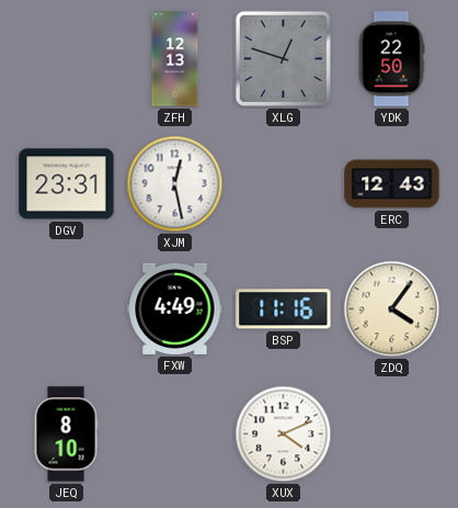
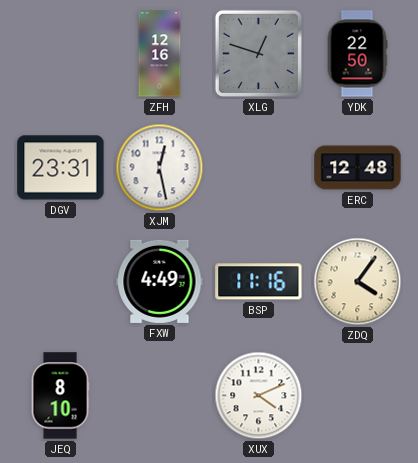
ZFH: 12:13 -> 12:16 (160, 54)
ERC: 12:43 -> 12:48 (358, 168)
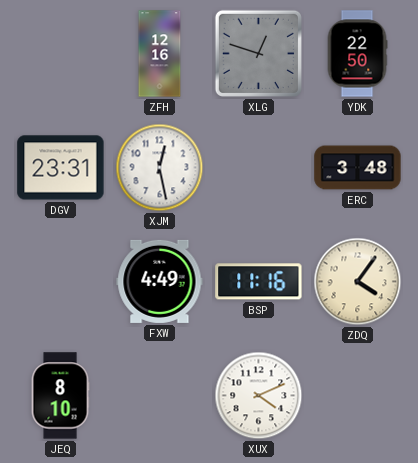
ERC: 12:48 -> 3:48 (358, 168)
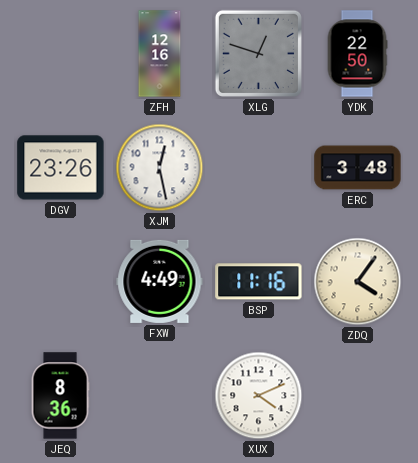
DGV: 23:31 -> 23:26 (61, 168)
JEQ: 8:10 -> 8:36 (60, 396)
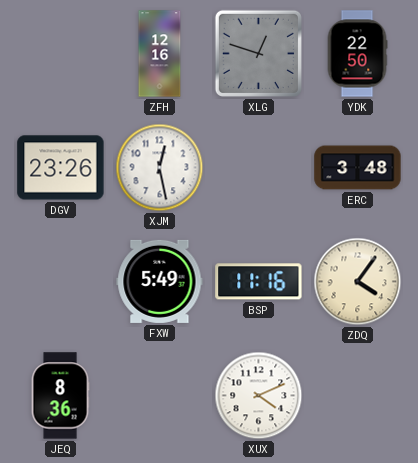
FXW: 4:49 -> 5:49 (160, 281)
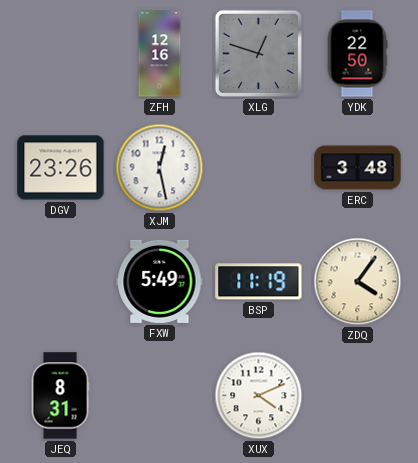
BSP: 11:16 -> 11:19 (259, 282)
JEQ: 8:36 -> 8:31 (60, 396)
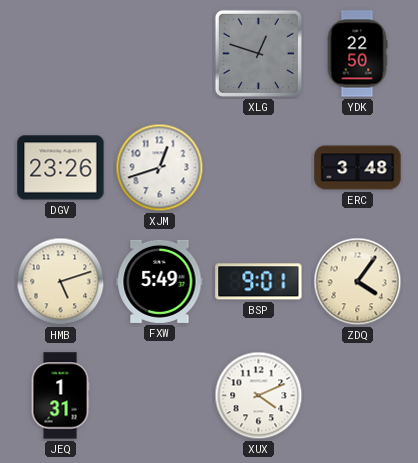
ZFH: 12:16 -> none (160, 54)
XJM: 12:28 -> 12:42 (160, 168)
HMB: none -> 5:12 (61, 282)
BSP: 11:19 -> 9:01 (259, 282)
JEQ: 8:31 -> 1:31 (60, 396)
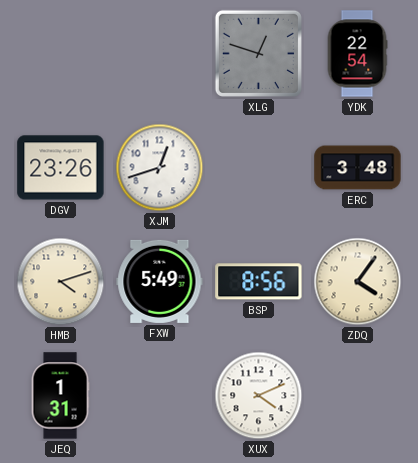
YDK: 22:50 -> 22:54 (357, 54)
HMB: 5:12 -> 4:12 (61, 282)
BSP: 9:01 -> 8:56 (259, 282)
